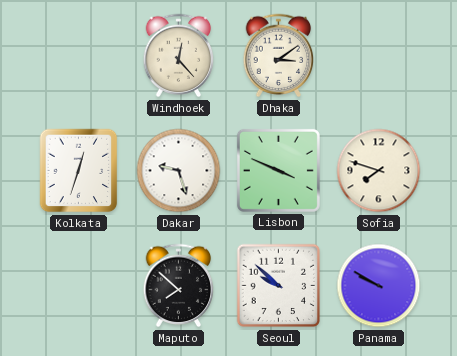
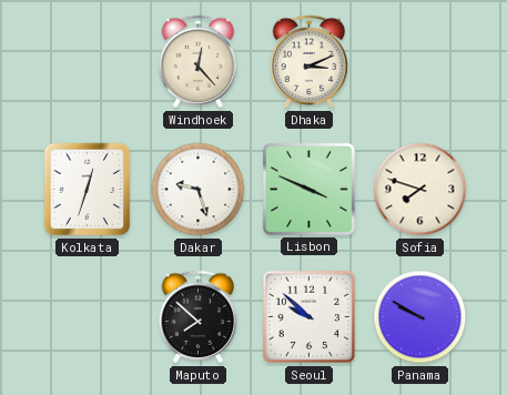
Dhaka: 3:09 -> 3:11 (310, 62)
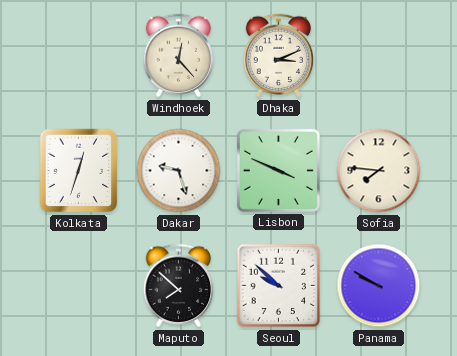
Sofia: 7:48 -> 7:46 (379, 171)
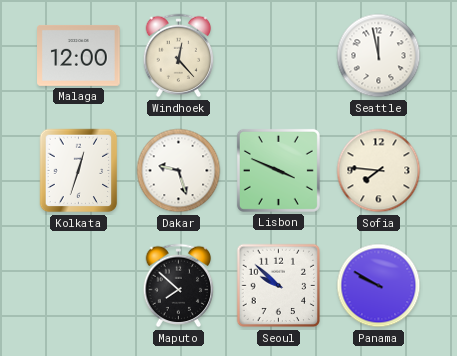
Malaga: none -> 12:00 (79, 55)
Dhaka: 3:11 -> none (279, 56)
Seattle: none -> 11:58 (379, 56)
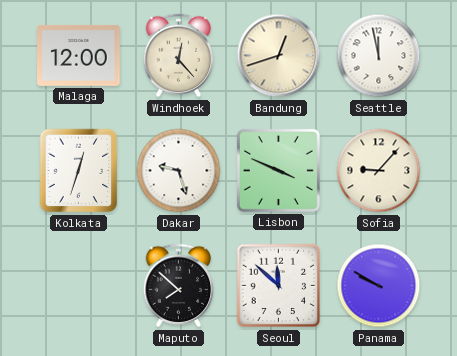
Bandung: none -> 12:42 (279, 56)
Sofia: 7:46 -> 9:07 (379, 171)
Seoul: 9:52 -> 11:52 (279, 286)
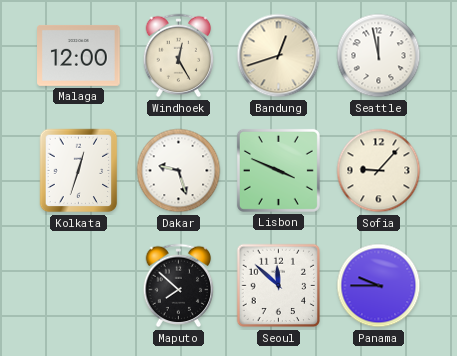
Windhoek: 12:23 -> 12:25 (179, 56)
Panama: 9:50 -> 9:45 (379, 286)
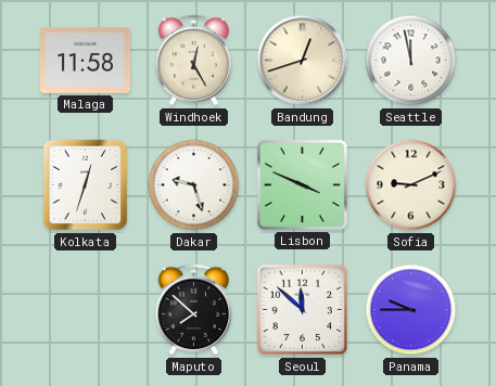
Malaga: 12:00 -> 11:58 (86, 60)
Sofia: 9:07 -> 9:11 (411, 185)
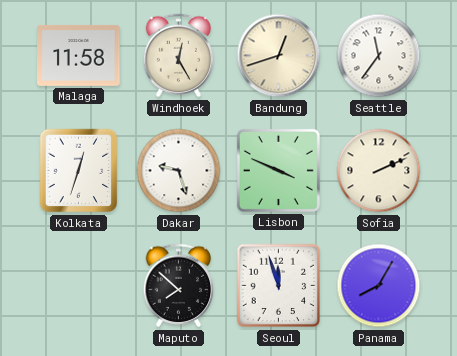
Seattle: 11:58 -> 11:36 (379, 56)
Sofia: 9:11 -> 2:11 (379, 171)
Seoul: 11:52 -> 11:57 (279, 286)
Panama: 9:45 -> 8:05 (379, 286)
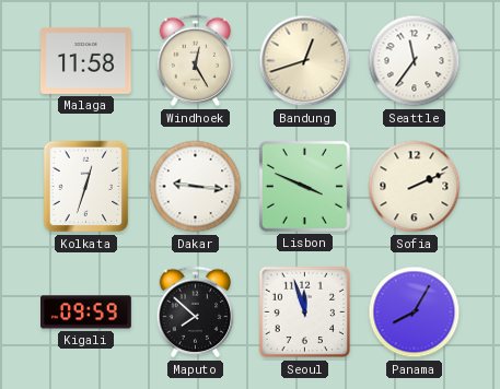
Dakar: 9:27 -> 9:16 (196, 187)
Kigali: none -> 09:59 (86, 313)
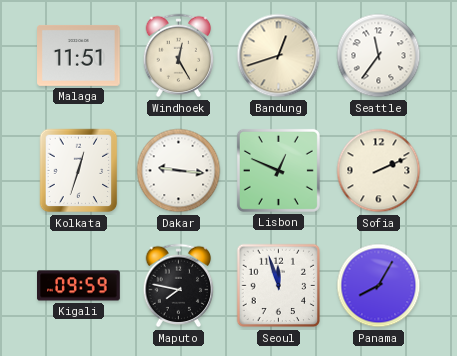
Malaga: 11:58 -> 11:51 (79, 55)
Lisbon: 3:49 -> 12:49 (278, 170)
Maputo: 7:52 -> 7:47 (179, 286)
